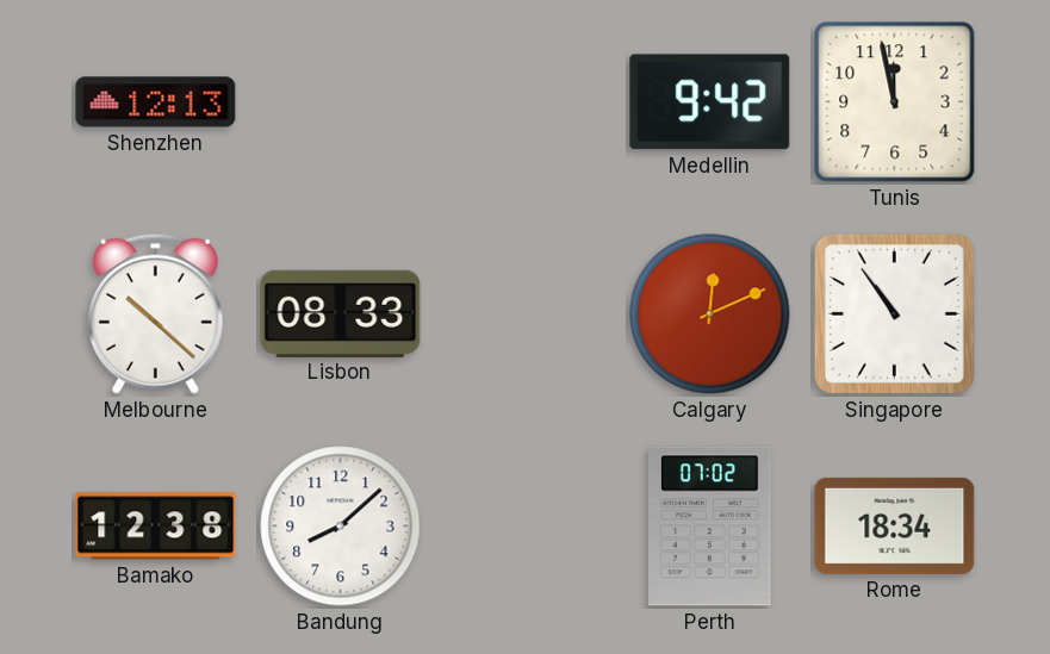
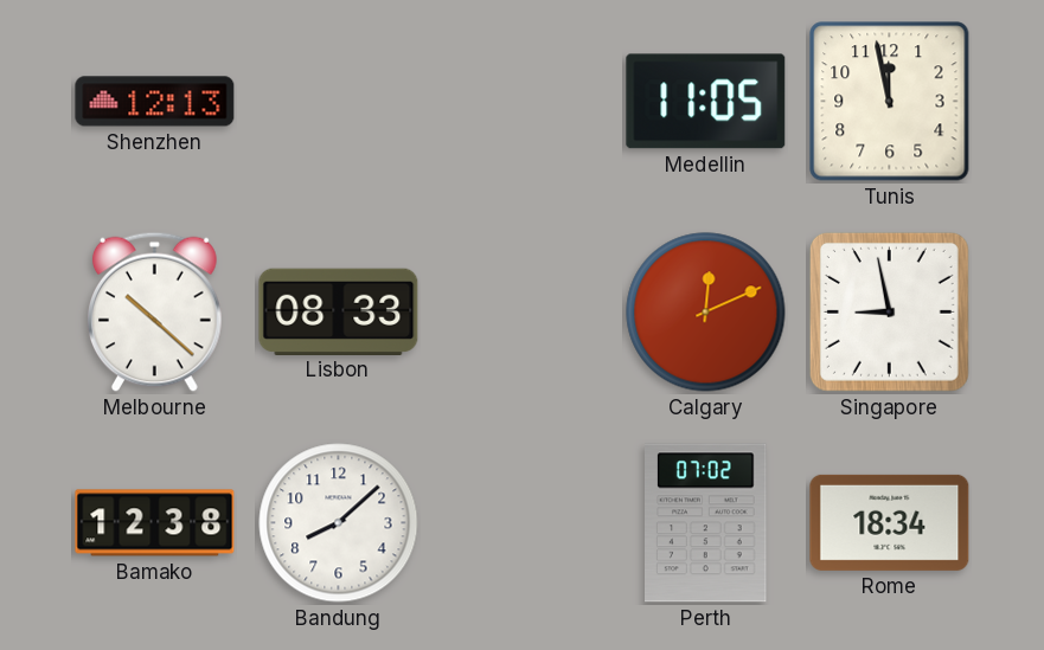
Medellin: 9:42 -> 11:05 (706, 102)
Singapore: 10:54 -> 8:58 (889, 311)
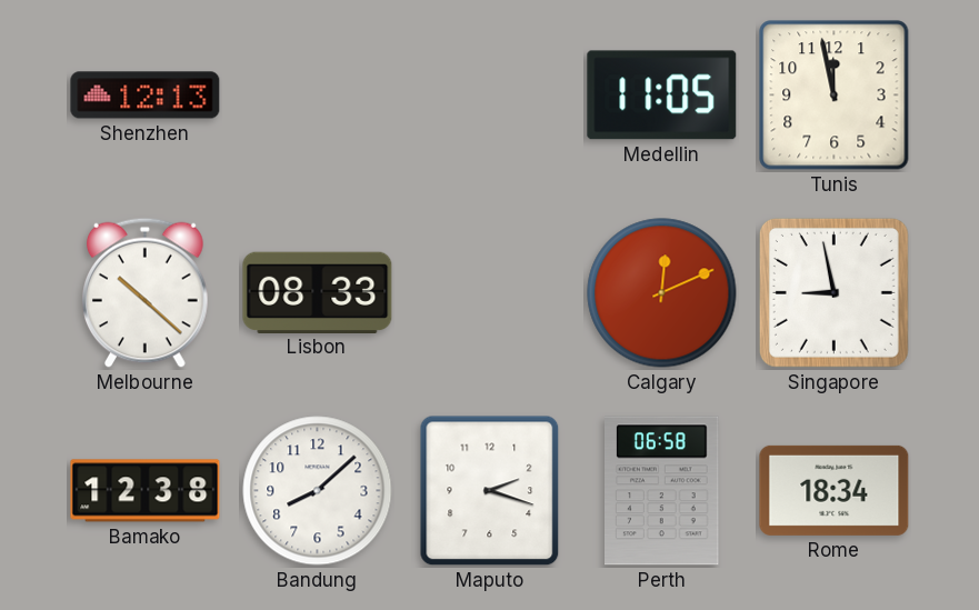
Maputo: none -> 2:18 (490, 491)
Perth: 07:02 -> 06:58 (662, 491)
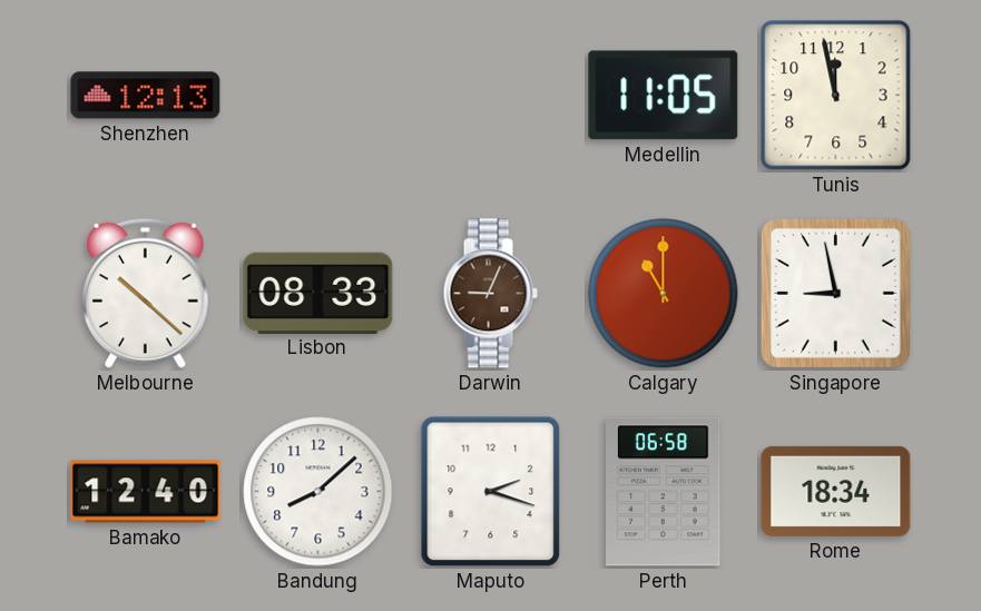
Darwin: none -> 9:04 (490, 294)
Calgary: 12:11 -> 11:00 (664, 294)
Bamako: 12:38 -> 12:40 (146, 492)
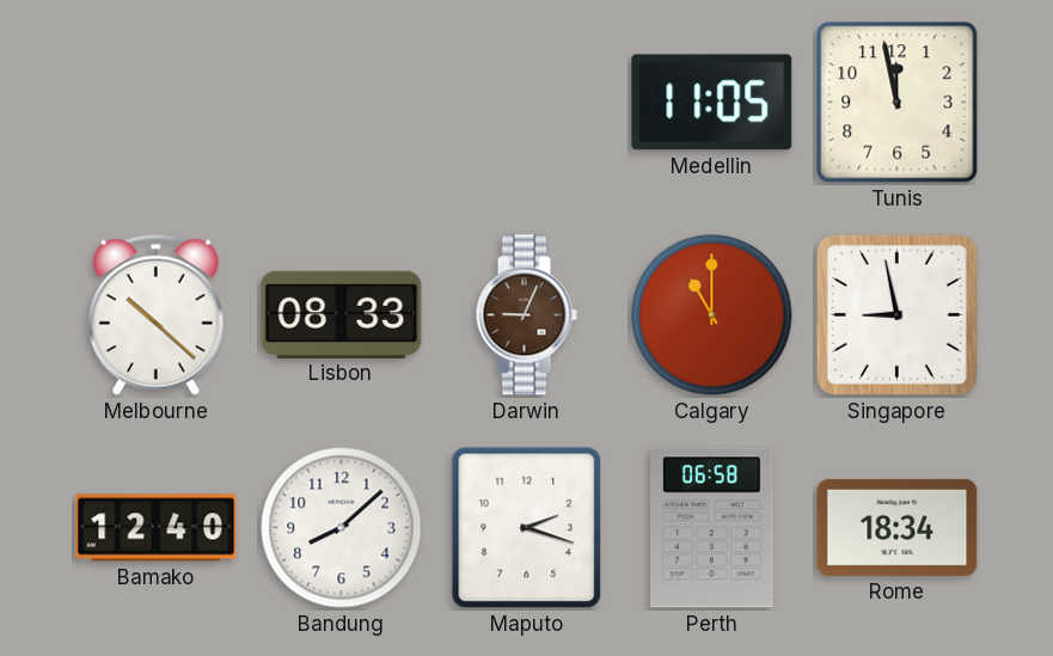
Shenzhen: 12:13 -> none (146, 96)
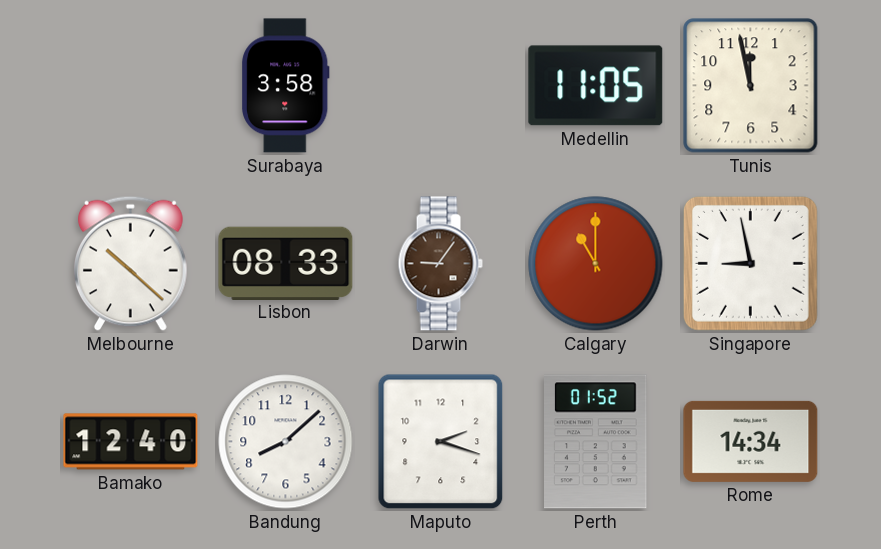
Surabaya: none -> 3:58 (286, 86)
Darwin: 9:04 -> 9:06 (440, 264)
Perth: 06:58 -> 01:52 (596, 442)
Rome: 18:34 -> 14:34 (751, 441)
